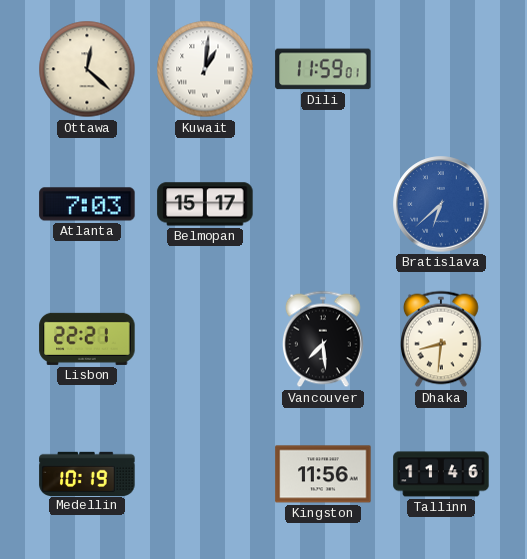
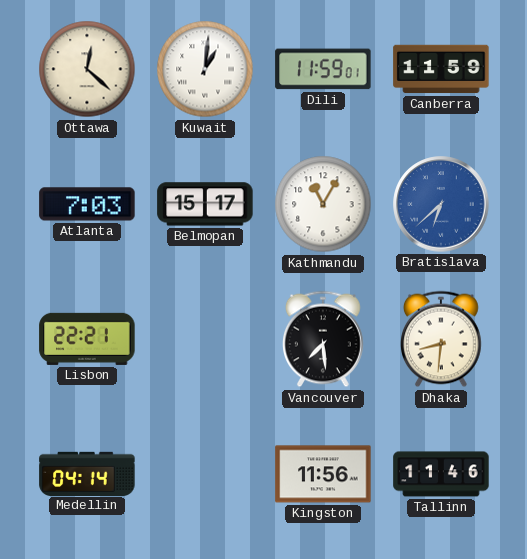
Canberra: none -> 11:59 (441, 69)
Kathmandu: none -> 11:05 (323, 204)
Medellin: 10:19 -> 04:14 (87, 473)
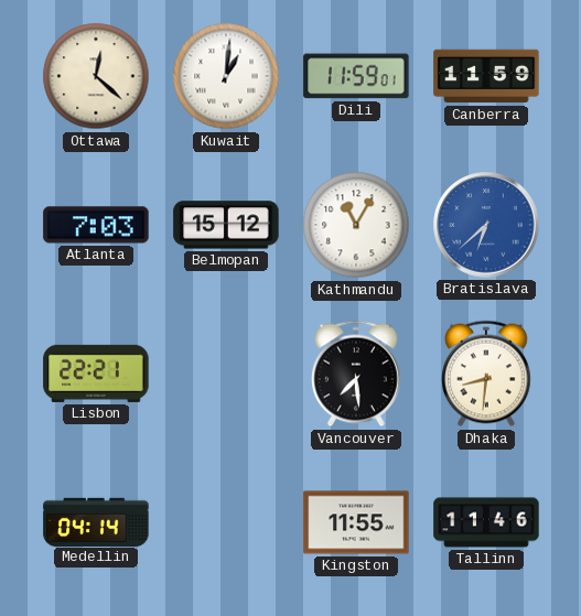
Belmopan: 15:17 -> 15:12 (226, 225)
Kingston: 11:56 -> 11:55 (356, 522)
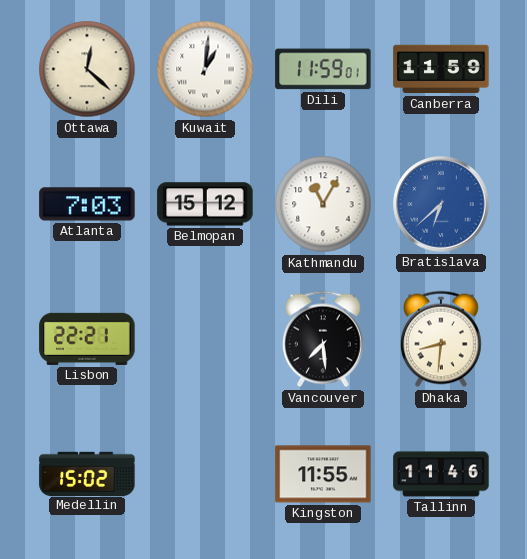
Medellin: 04:14 -> 15:02 (87, 473)
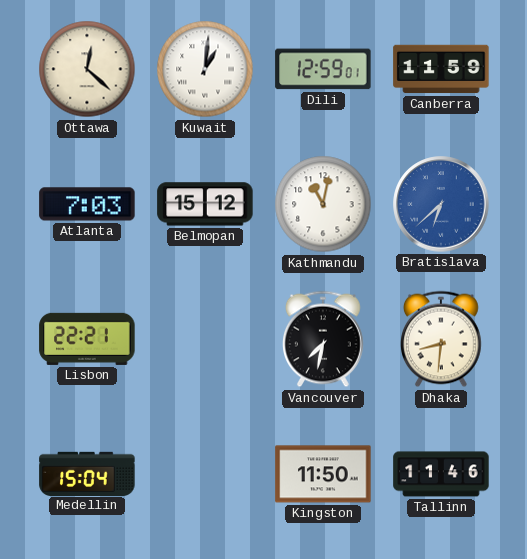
Dili: 11:59 -> 12:59 (323, 69)
Kathmandu: 11:05 -> 11:02 (323, 204)
Vancouver: 7:29 -> 7:32 (324, 339)
Medellin: 15:02 -> 15:04 (87, 473)
Kingston: 11:55 -> 11:50 (323, 474)
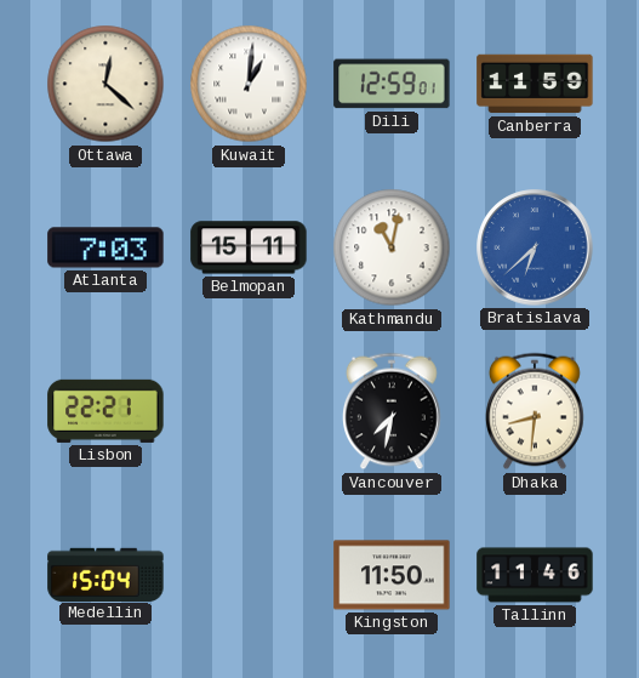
Belmopan: 15:12 -> 15:11 (249, 247)
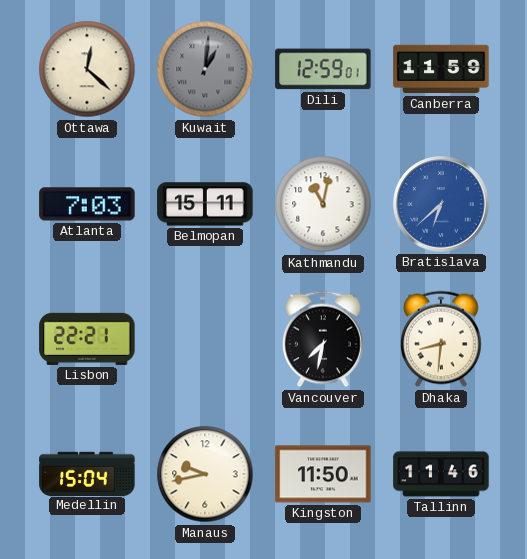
Kuwait dial: white -> grey (205, 69)
Manaus: none -> 9:43 (205, 474)
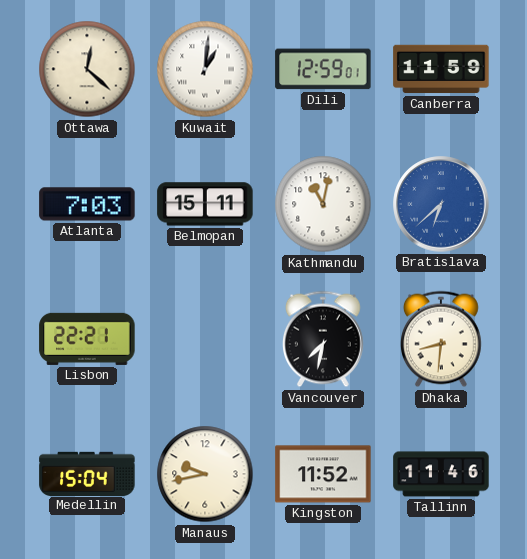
Kuwait dial: grey -> white (205, 69)
Kingston: 11:50 -> 11:52 (323, 474)
